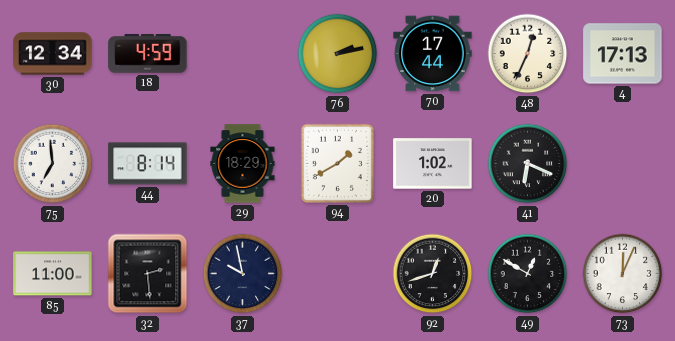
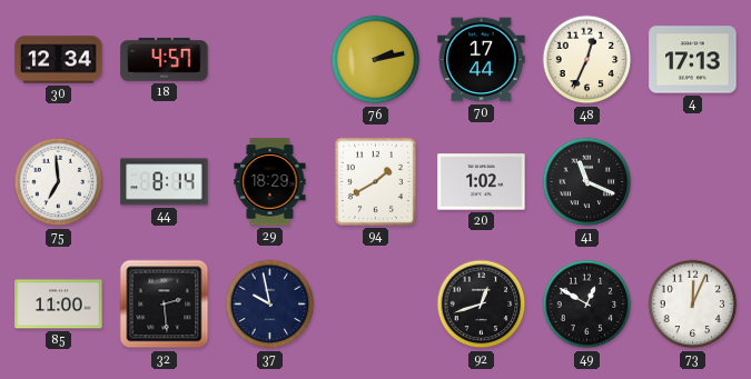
18: 4:59 -> 4:57 (165, 60)
41: 6:19 -> 11:19 (587, 182)
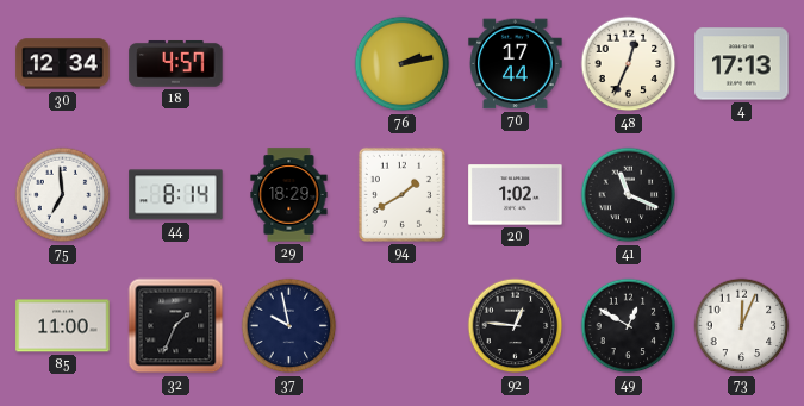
32: 2:29 -> 1:34 (176, 326)
92: 12:42 -> 12:46 (516, 326)
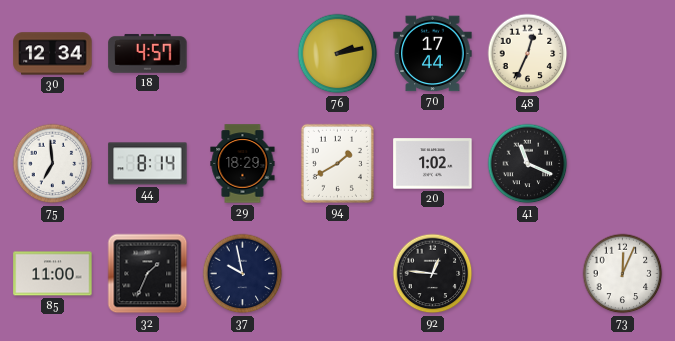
4: 17:13 -> none (742, 64)
49: 12:50 -> none (629, 326)
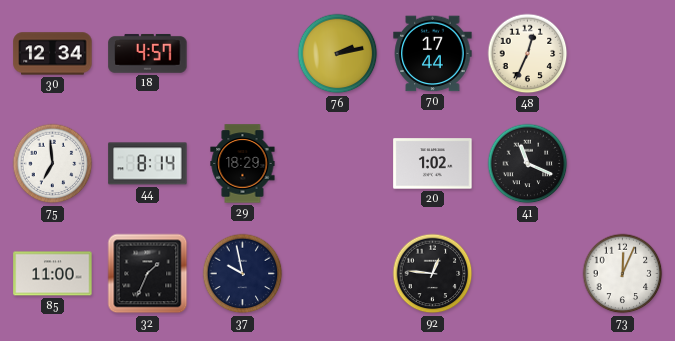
94: 1:40 -> none (337, 163)
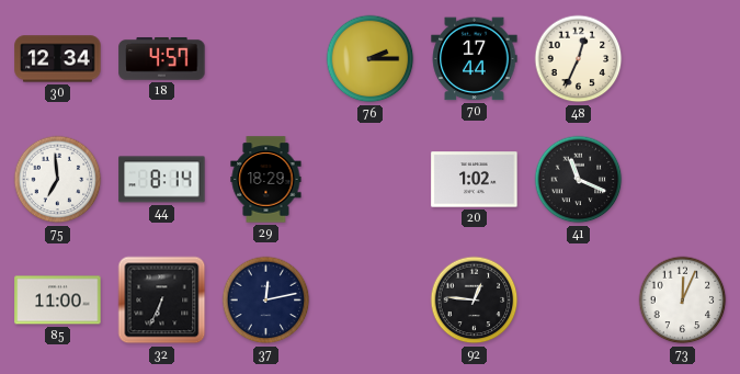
76: 2:13 -> 2:15 (371, 59)
32: 1:34 -> 6:34 (162, 301)
37: 9:58 -> 12:13 (266, 301)
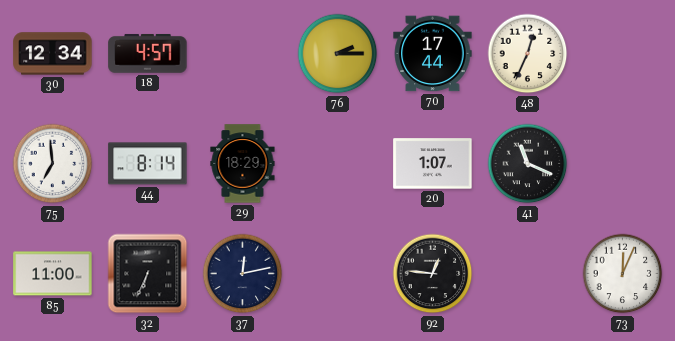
20: 1:02 -> 1:07 (433, 164)
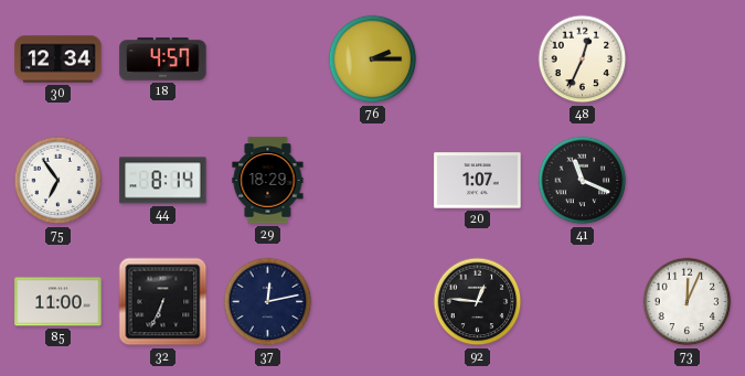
70: 17:44 -> none (433, 54)
75: 6:59 -> 6:54 (58, 181)
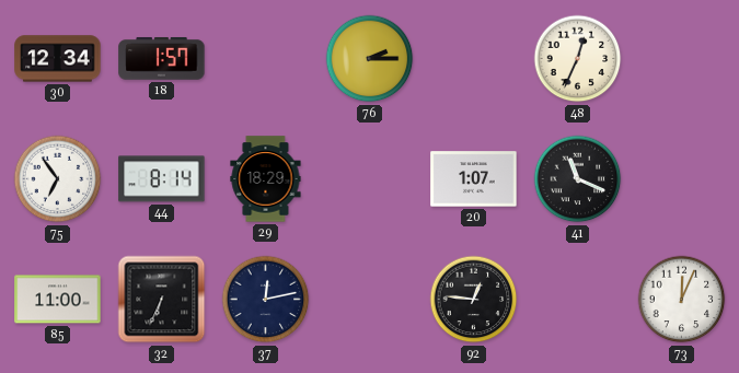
18: 4:57 -> 1:57 (162, 59)
